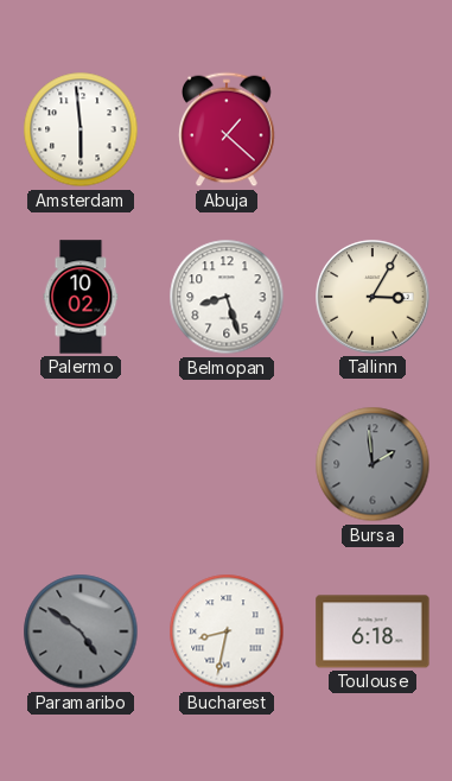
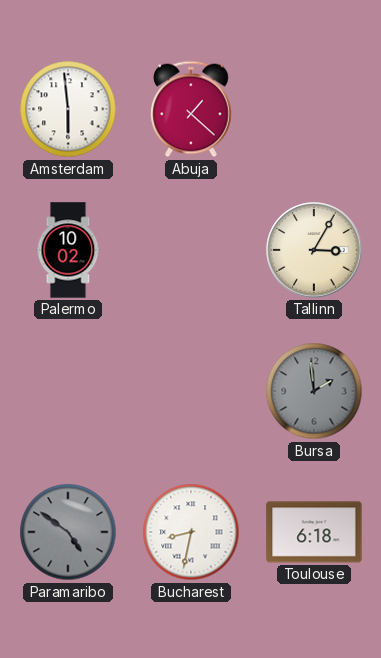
Belmopan: 8:27 -> none (227, 297)
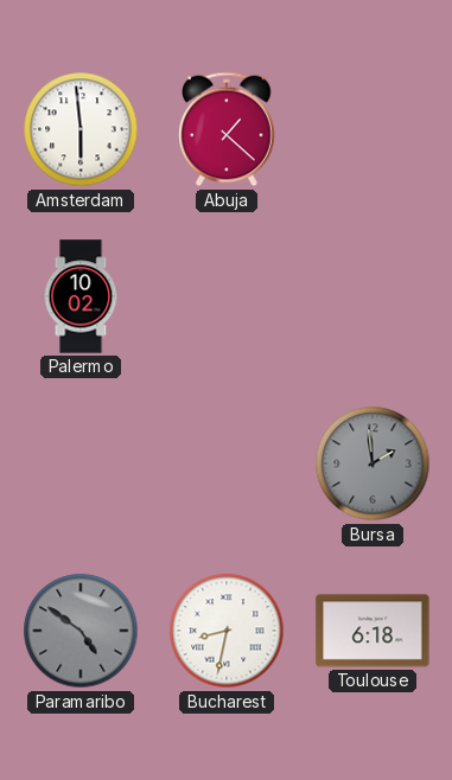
Tallinn: 3:05 -> none (314, 250)
